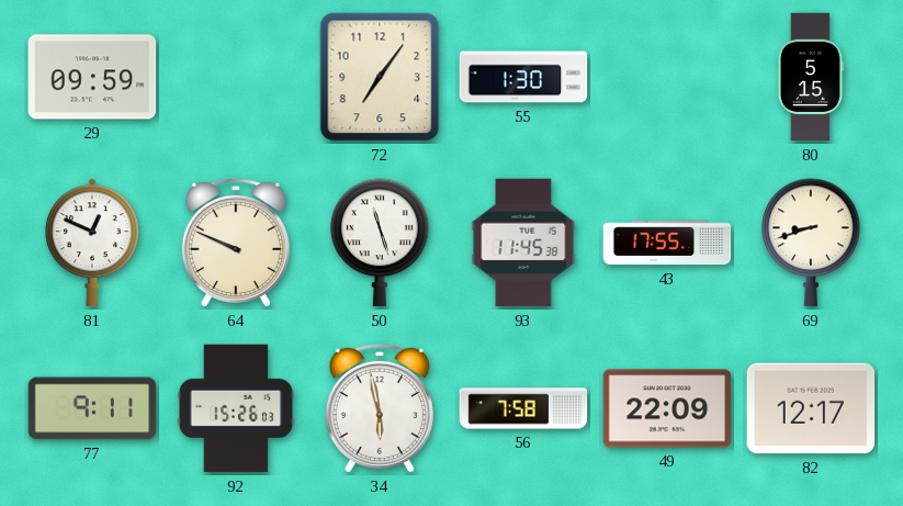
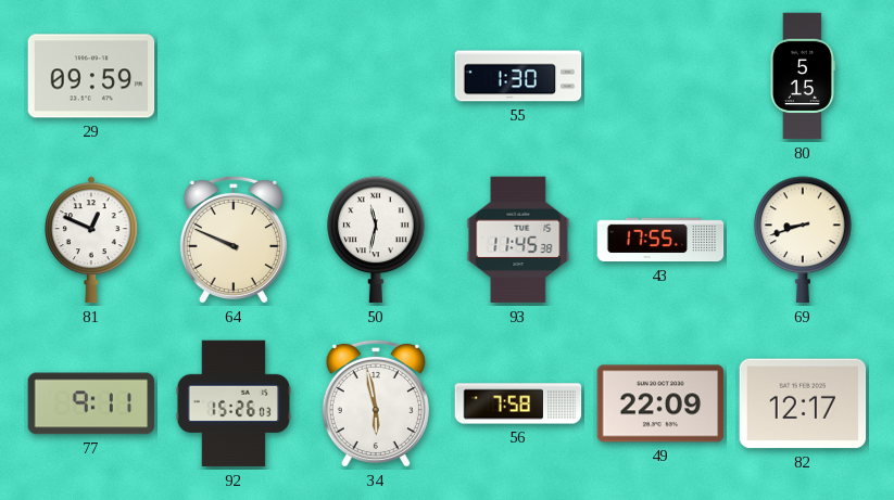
72: 7:06 -> none (380, 77)
50: 11:27 -> 11:32 (376, 240)
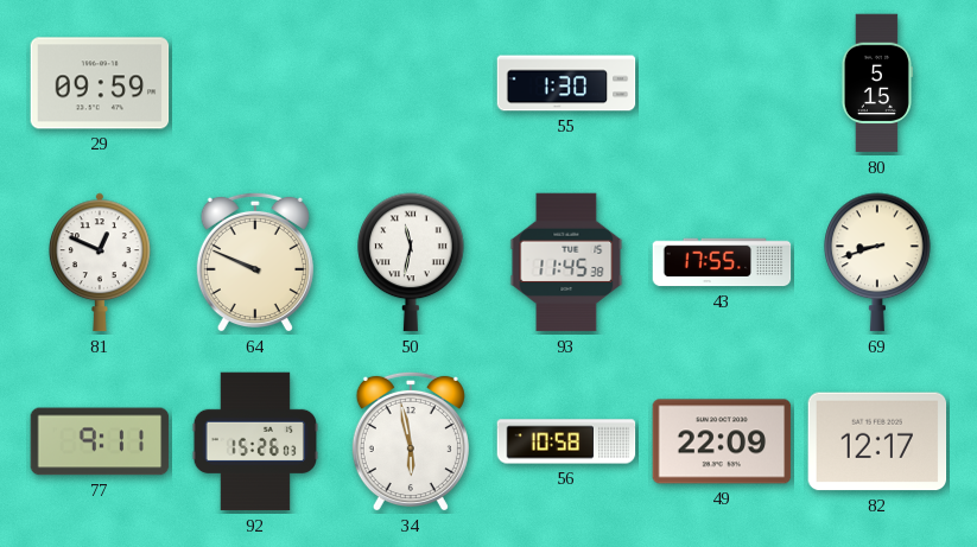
56: 7:58 -> 10:58 (566, 441)
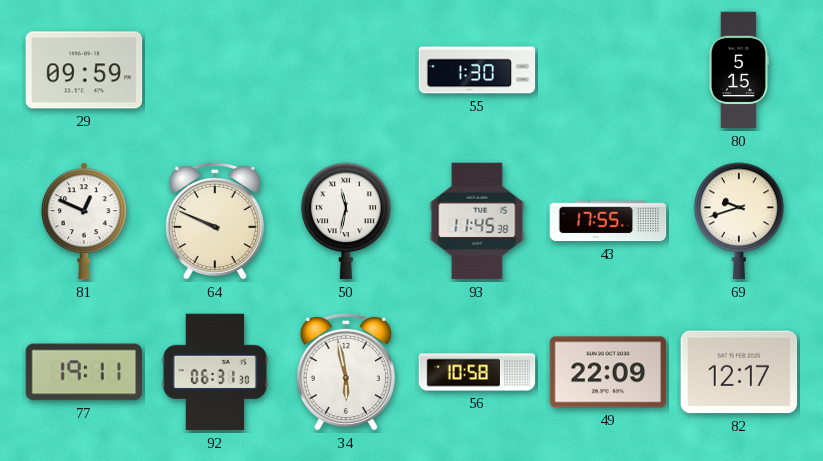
69: 8:42 -> 9:42 (739, 221)
77: 9:11 -> 19:11 (84, 372)
92: 15:26 -> 06:31 (214, 372)
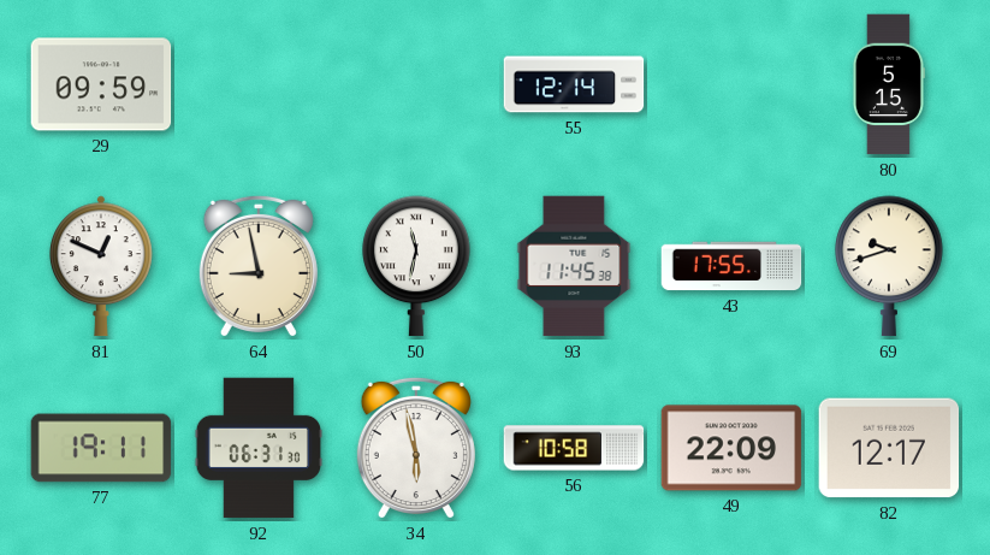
55: 1:30 -> 12:14 (574, 84)
64: 9:49 -> 8:58 (259, 266)
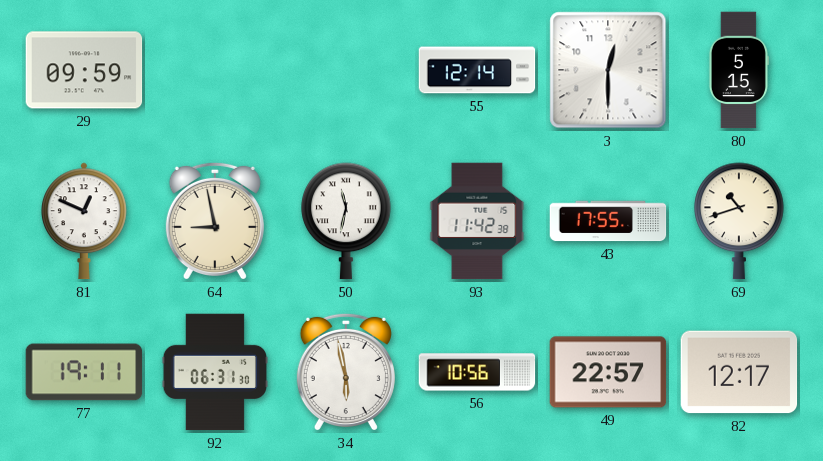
3: none -> 12:30 (608, 70)
93: 11:45 -> 11:42 (477, 221)
69: 9:42 -> 10:42 (739, 221)
56: 10:58 -> 10:56 (477, 372)
49: 22:09 -> 22:57 (608, 372)
